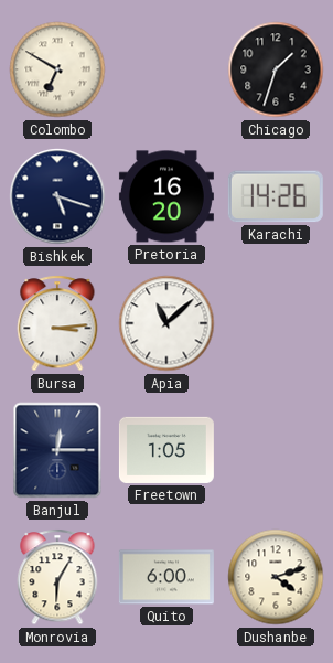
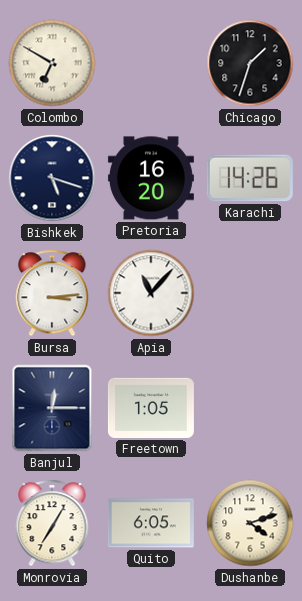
Apia: 11:08 -> 11:07 (151, 293)
Monrovia: 6:05 -> 7:05 (52, 523)
Quito: 6:00 -> 6:05 (151, 523)
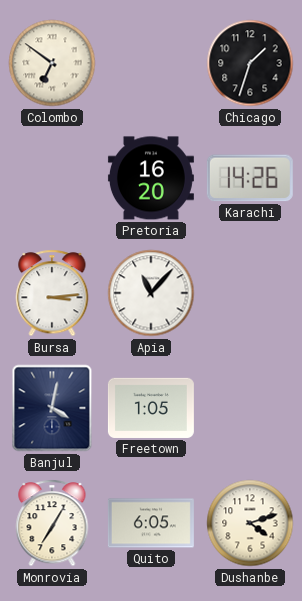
Colombo: 6:50 -> 6:51 (52, 63)
Bishkek: 5:18 -> none (52, 178)
Banjul: 12:15 -> 4:02 (52, 408)
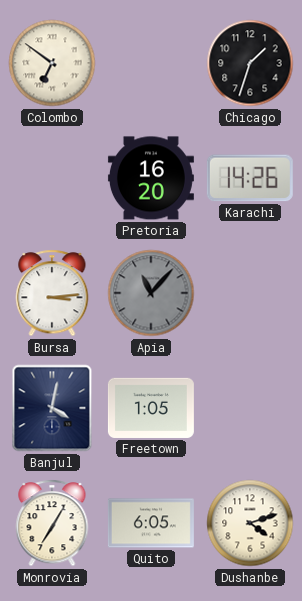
Apia dial: white -> grey (151, 293)
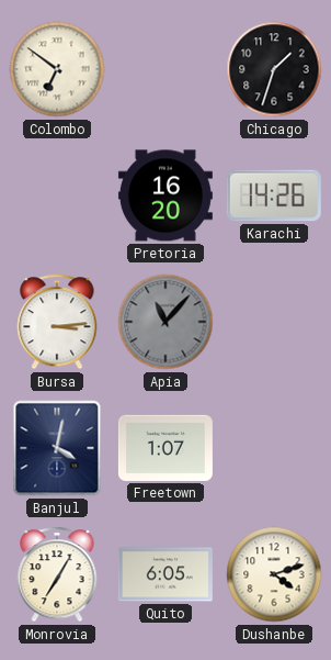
Freetown: 1:05 -> 1:07 (165, 448)
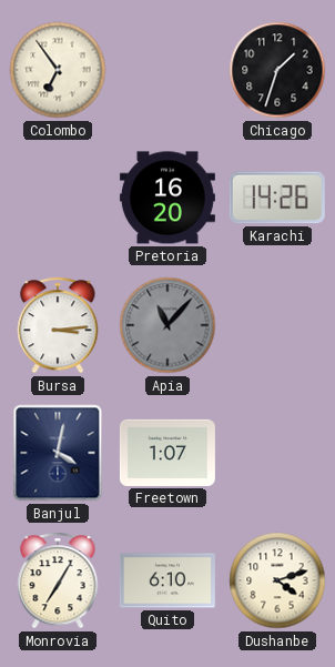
Colombo: 6:51 -> 6:54 (58, 70)
Quito: 6:05 -> 6:10 (167, 580)
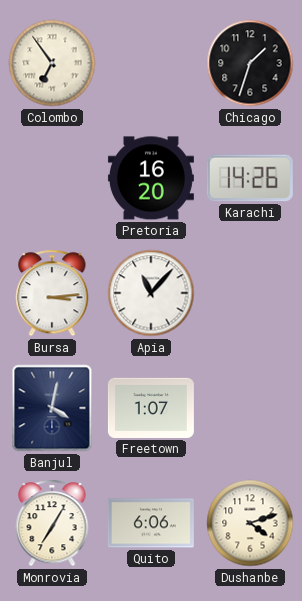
Apia dial: grey -> white (151, 293)
Quito: 6:10 -> 6:06 (151, 523)
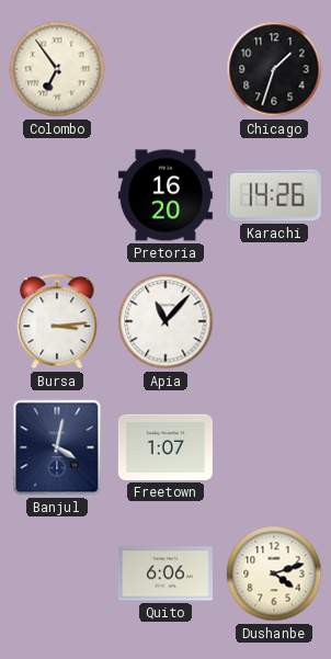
Monrovia: 7:05 -> none (52, 523)
